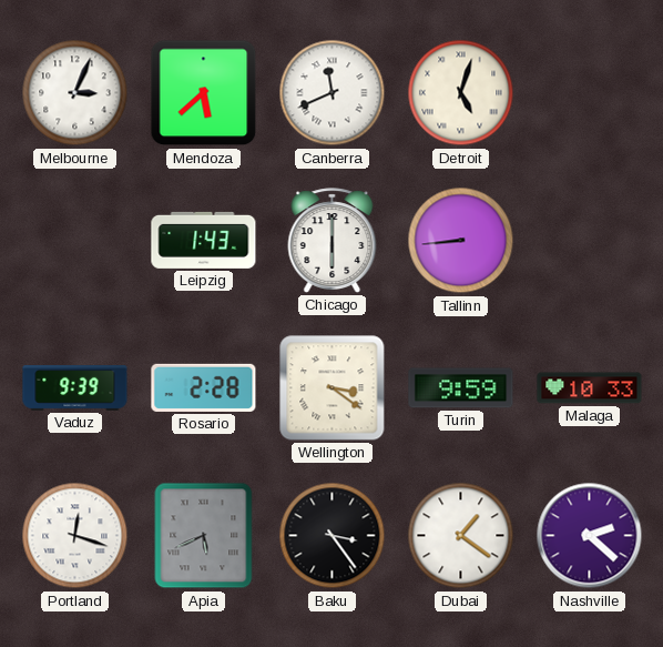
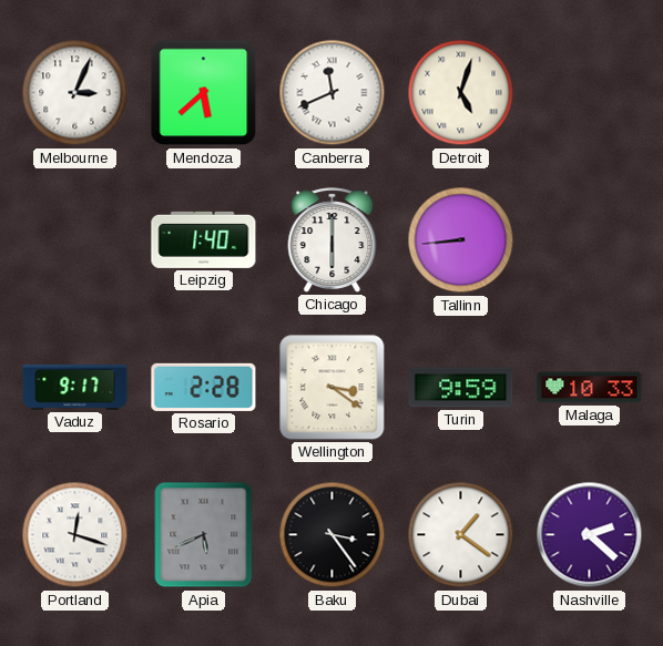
Leipzig: 1:43 -> 1:40 (204, 239)
Vaduz: 9:39 -> 9:17 (75, 388)
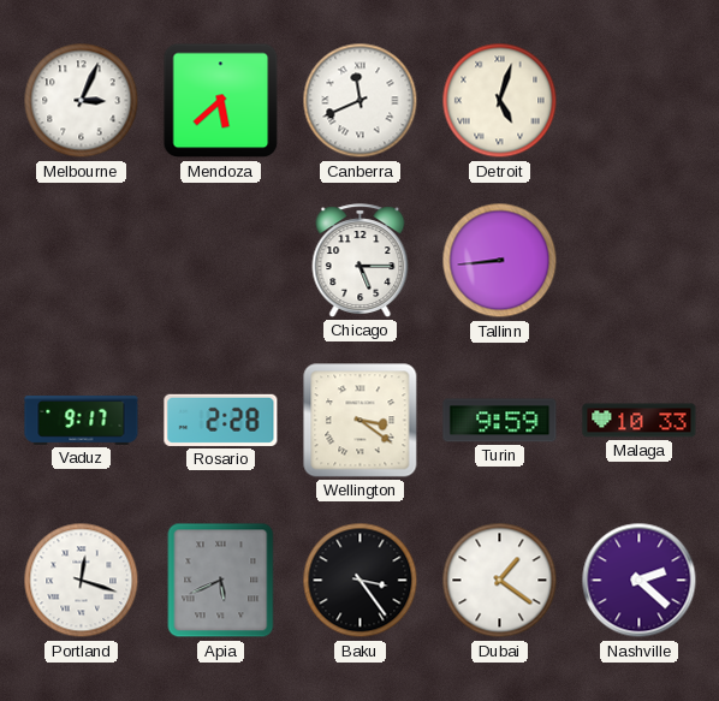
Leipzig: 1:40 -> none (204, 239)
Chicago: 6:00 -> 5:15 (361, 261)
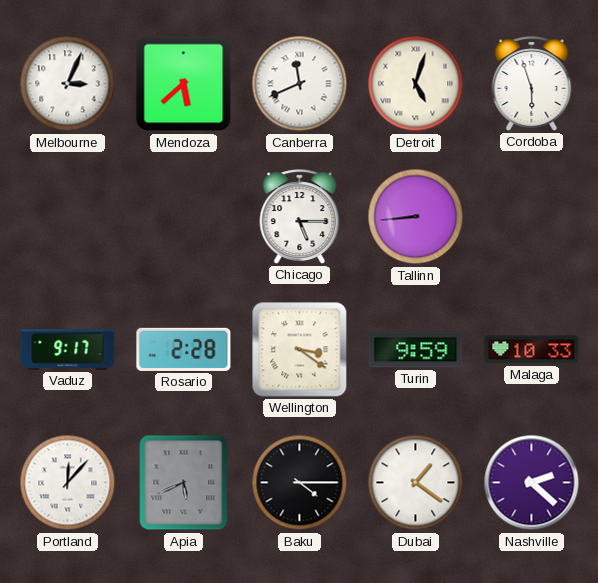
Cordoba: none -> 5:57 (532, 84)
Portland: 12:18 -> 12:07 (68, 483)
Baku: 3:24 -> 4:15 (300, 483)
